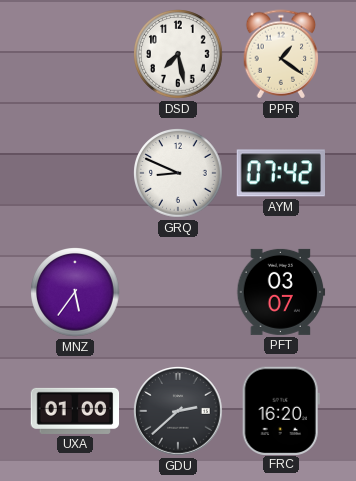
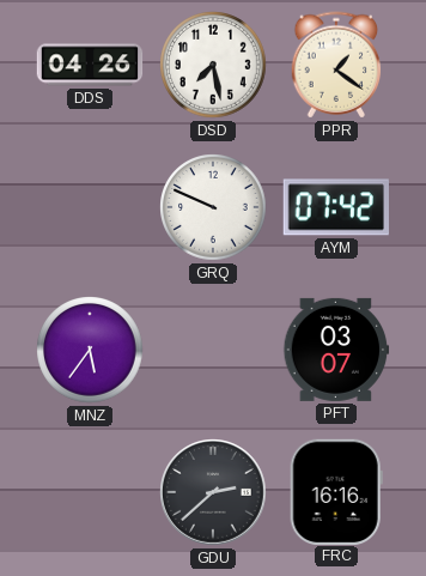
DDS: none -> 04:26 (90, 65)
GRQ: 8:49 -> 9:49 (213, 207)
UXA: 01:00 -> none (75, 411)
FRC: 16:20 -> 16:16 (336, 491)
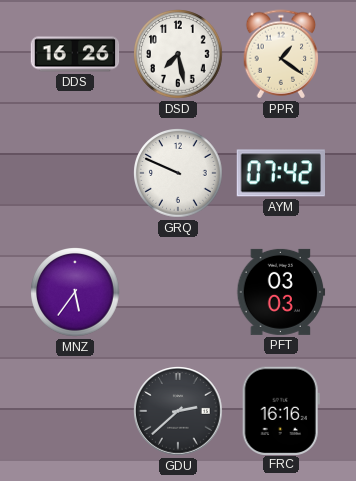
DDS: 04:26 -> 16:26 (75, 54)
PFT: 03:07 -> 03:03 (281, 292)
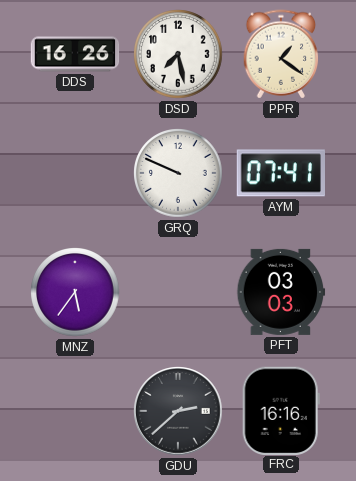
AYM: 07:42 -> 07:41 (280, 173)
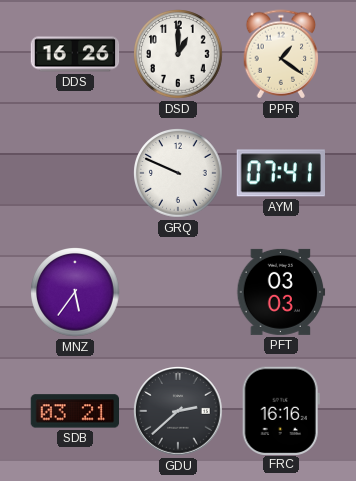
DSD: 7:28 -> 1:00 (178, 54)
SDB: none -> 03:21 (75, 411)
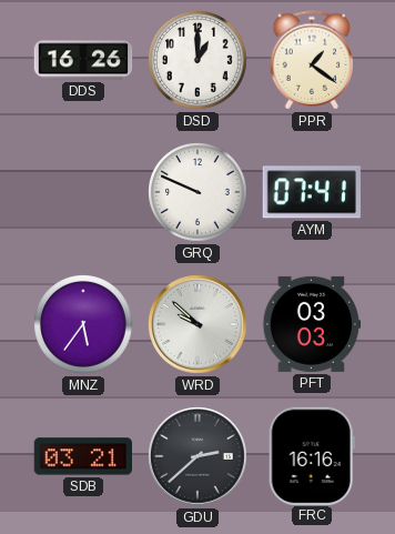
WRD: none -> 9:52 (197, 324)
